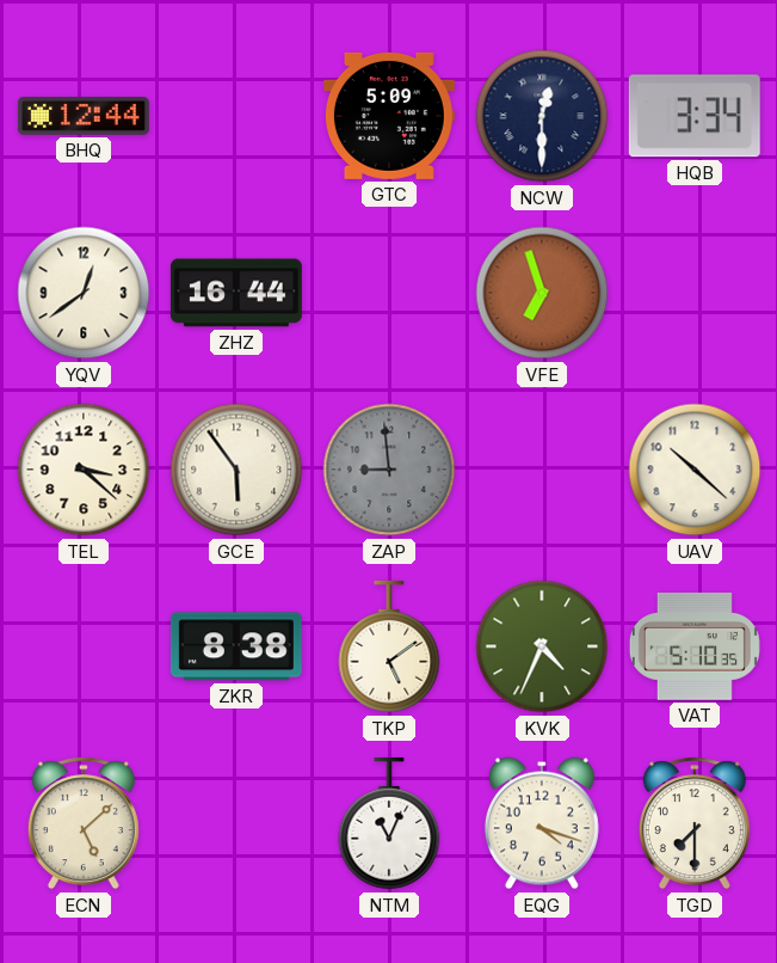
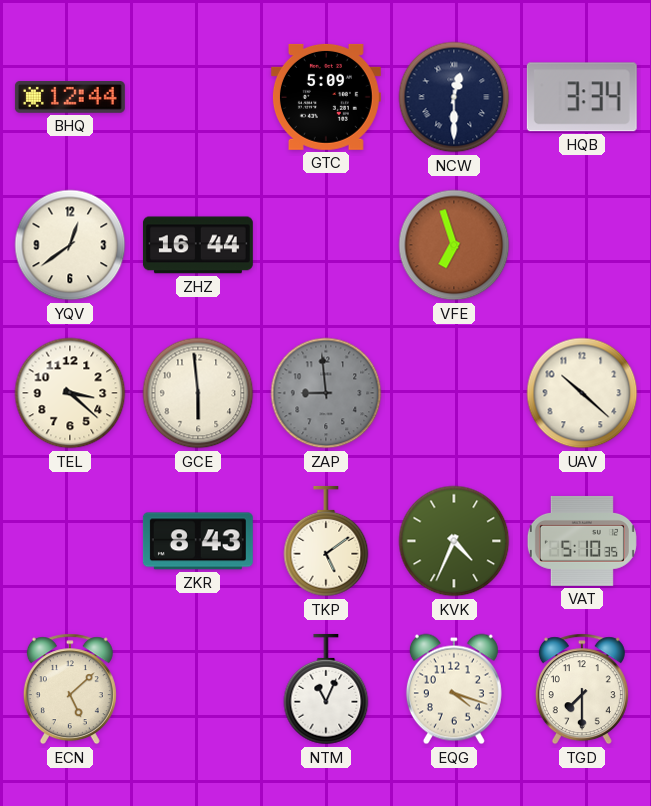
GCE: 5:54 -> 5:59 (198, 393)
ZKR: 8:38 -> 8:43 (198, 541)
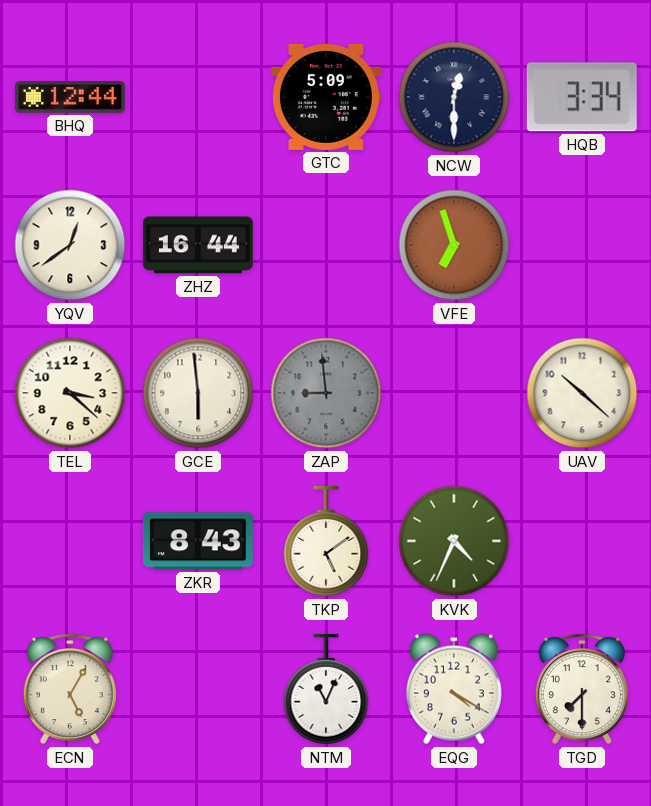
VAT: 5:10 -> none (582, 541)
ECN: 5:08 -> 5:05 (70, 689)
EQG: 4:18 -> 4:20 (454, 689)
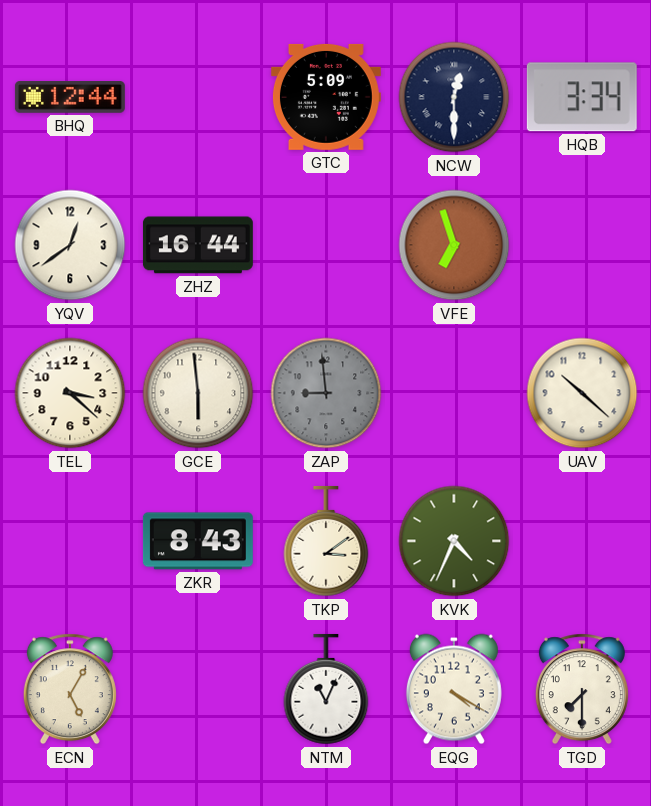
TKP: 5:09 -> 3:09 (326, 541)
